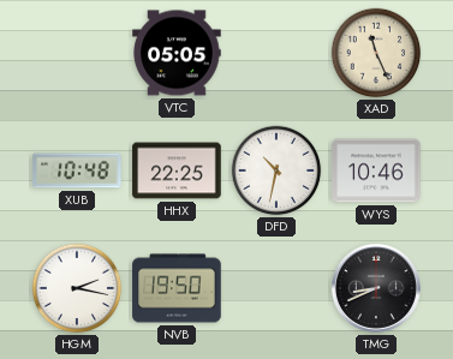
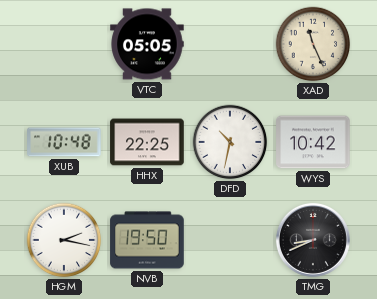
WYS: 10:46 -> 10:42 (313, 142)
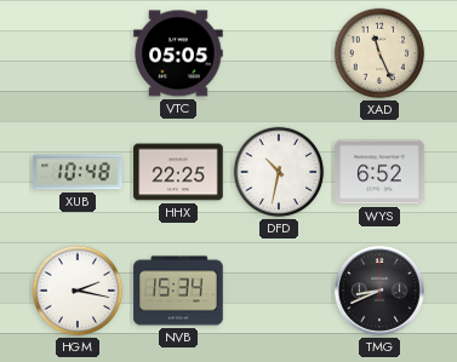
WYS: 10:42 -> 6:52 (379, 172)
NVB: 19:50 -> 15:34 (178, 291)
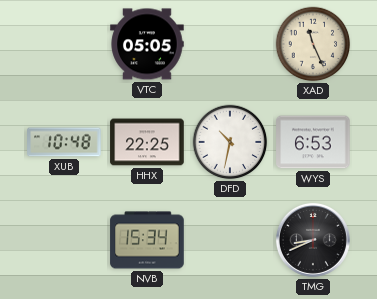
WYS: 6:52 -> 6:53 (313, 142)
HGM: 2:17 -> none (78, 291)
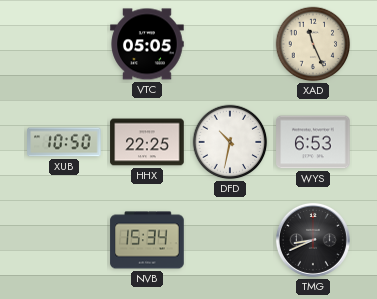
XUB: 10:48 -> 10:50 (64, 142)
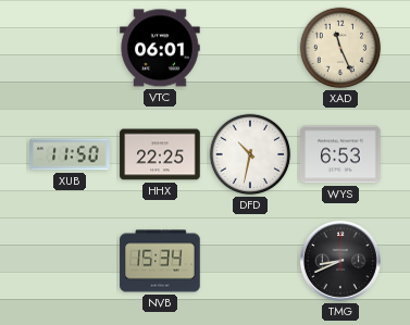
VTC: 05:05 -> 06:01 (160, 48)
XUB: 10:50 -> 11:50 (70, 154)
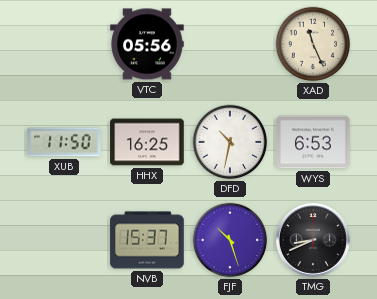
VTC: 06:01 -> 05:56 (147, 44)
HHX: 22:25 -> 16:25 (147, 142)
NVB: 15:34 -> 15:37 (147, 240)
FJF: none -> 10:27 (230, 240)
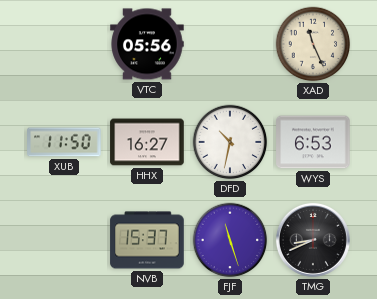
HHX: 16:25 -> 16:27 (147, 142)
FJF: 10:27 -> 11:27 (230, 240)
